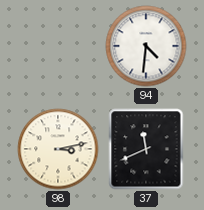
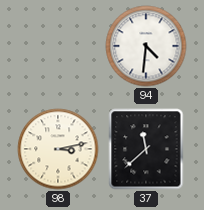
37: 11:41 -> 11:38 (146, 149)
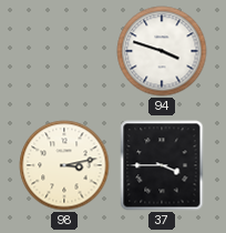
94: 4:31 -> 3:48 (162, 51)
37: 11:38 -> 3:45 (162, 165)
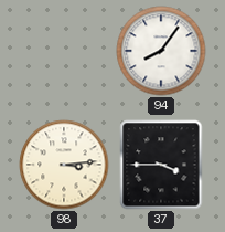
94: 3:48 -> 8:06 (161, 51)
98: 3:13 -> 3:14 (64, 165)
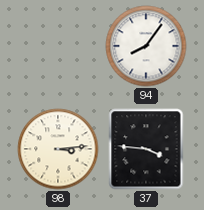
37: 3:45 -> 3:46 (146, 149)
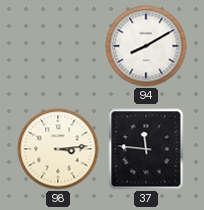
94: 8:06 -> 8:10 (146, 46)
37: 3:46 -> 11:46 (146, 149)
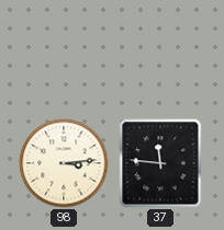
94: 8:10 -> none (146, 46)
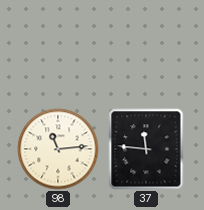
98: 3:14 -> 11:14 (58, 149)
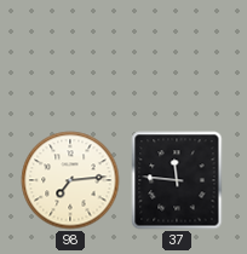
98: 11:14 -> 7:14 (70, 180)
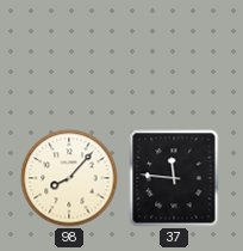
98: 7:14 -> 8:07 (69, 178)
